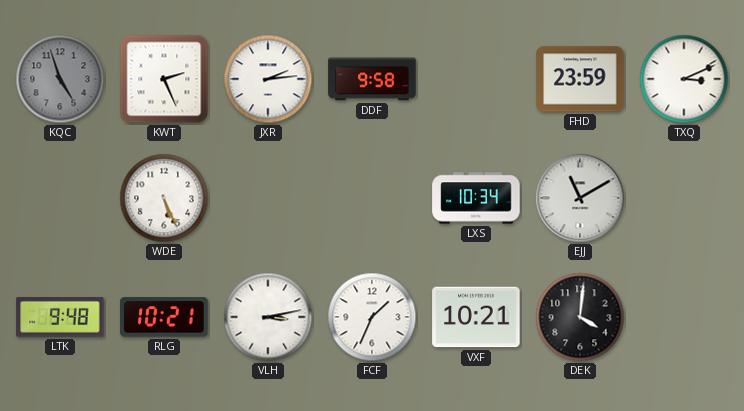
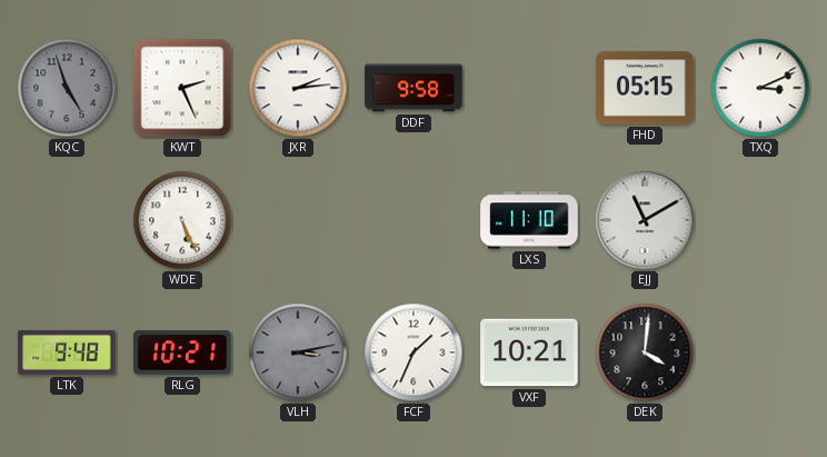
FHD: 23:59 -> 05:15 (645, 88)
LXS: 10:34 -> 11:10 (529, 220)
VLH dial: white -> grey (298, 352)
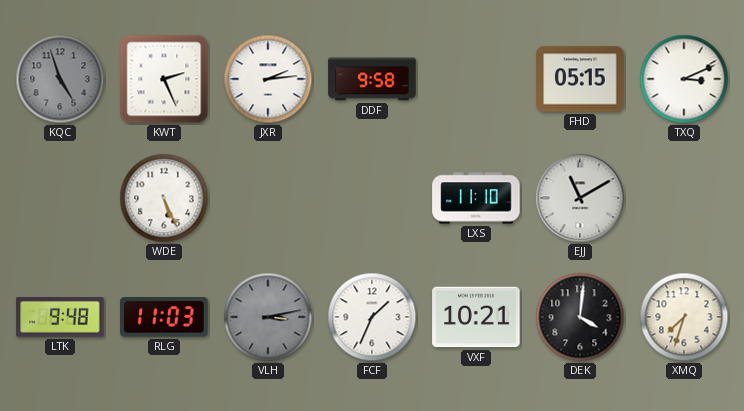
RLG: 10:21 -> 11:03 (164, 317)
XMQ: none -> 7:33 (684, 317)
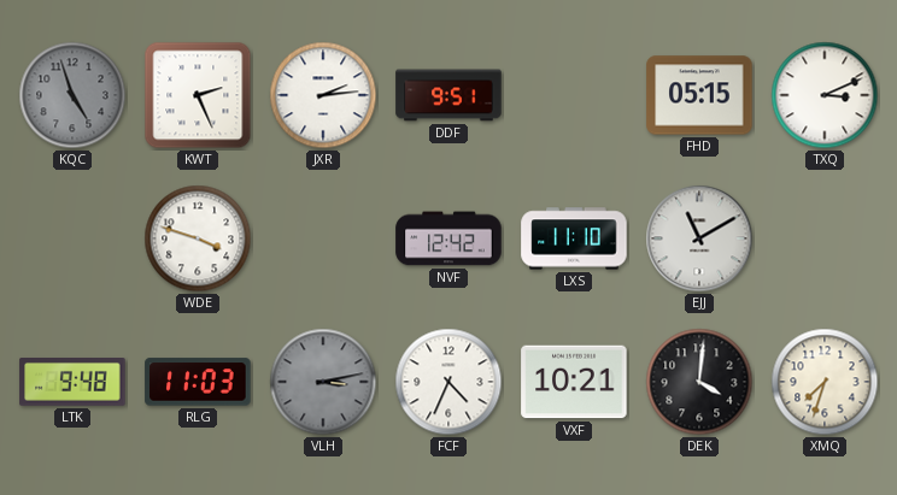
DDF: 9:58 -> 9:51 (448, 95)
WDE: 5:26 -> 3:48 (198, 238)
NVF: none -> 12:42 (448, 238)
FCF: 1:34 -> 4:34 (448, 382)
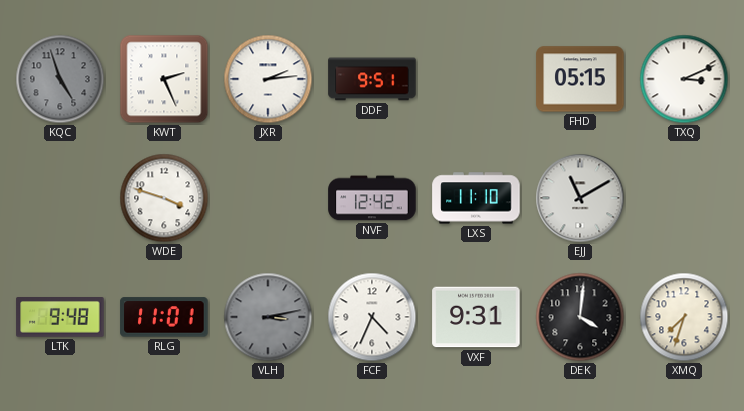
RLG: 11:03 -> 11:01 (164, 317)
VXF: 10:21 -> 9:31 (476, 317)
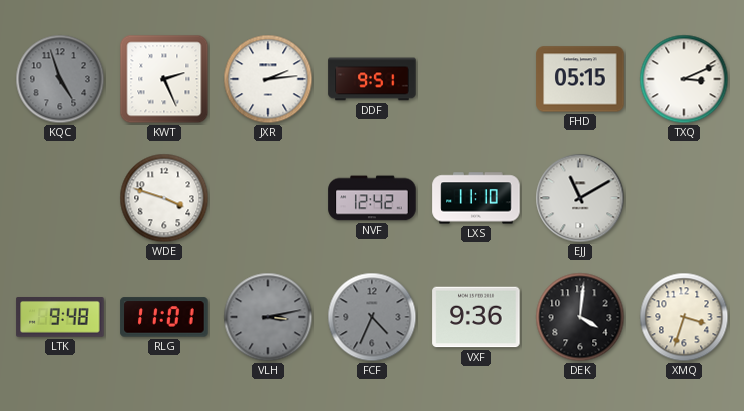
FCF dial: white -> grey (372, 317)
VXF: 9:31 -> 9:36 (476, 317)
XMQ: 7:33 -> 3:33 (684, 317)
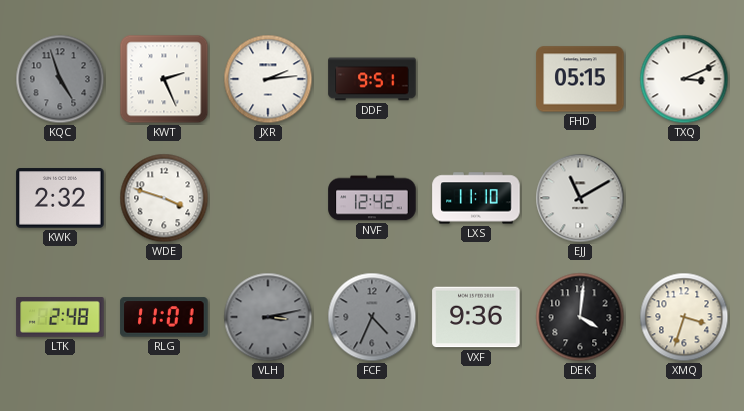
KWK: none -> 2:32 (60, 198)
LTK: 9:48 -> 2:48 (60, 318)
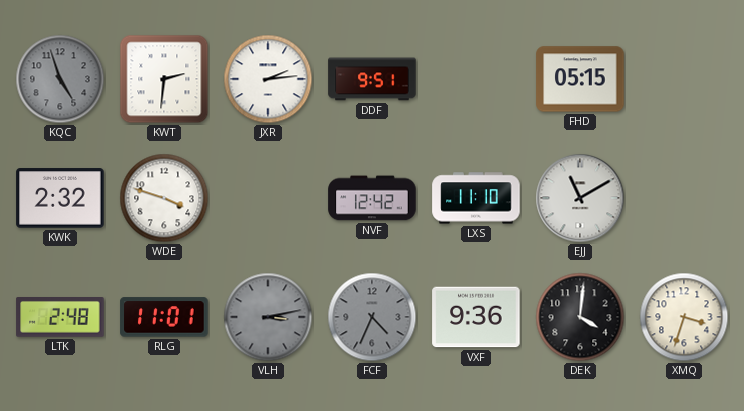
KWT: 2:26 -> 2:31 (164, 79)
TXQ: 3:11 -> none (684, 79)
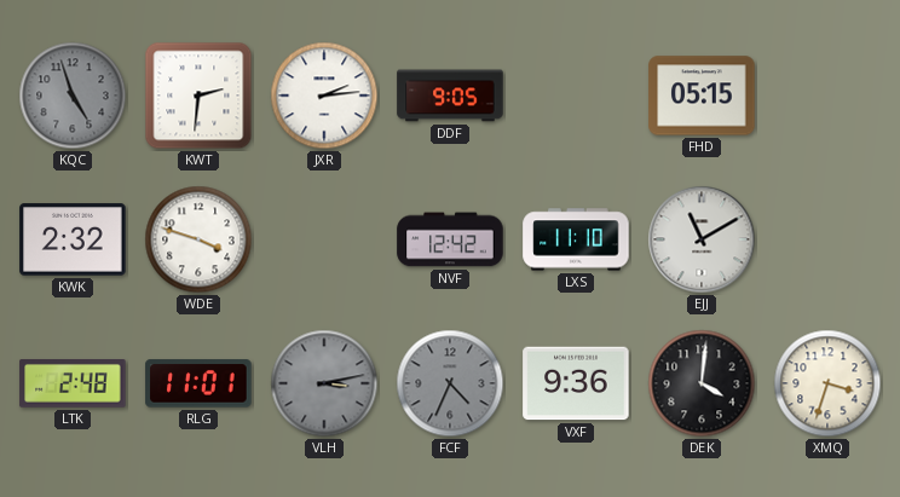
DDF: 9:51 -> 9:05 (450, 96)
